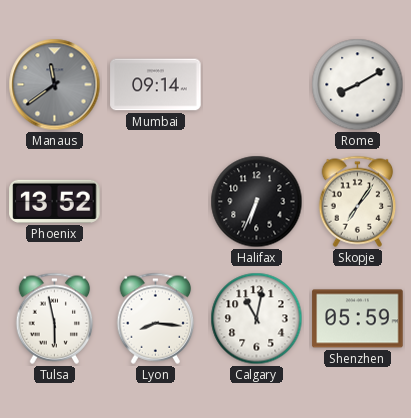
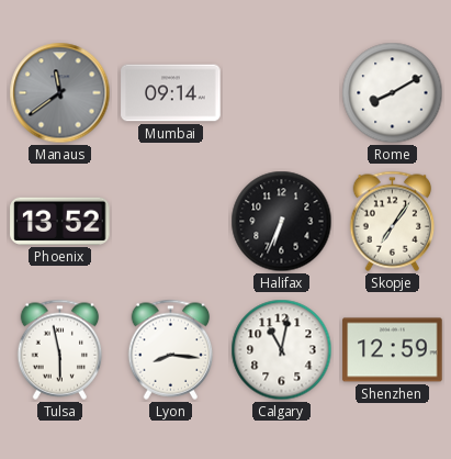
Shenzhen: 05:59 -> 12:59 (393, 350)
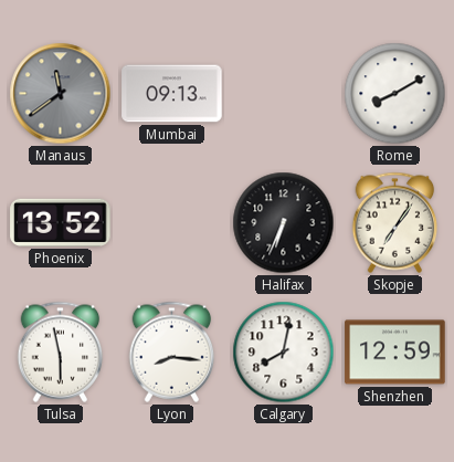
Mumbai: 09:14 -> 09:13 (172, 94)
Calgary: 11:02 -> 8:02 (284, 353)
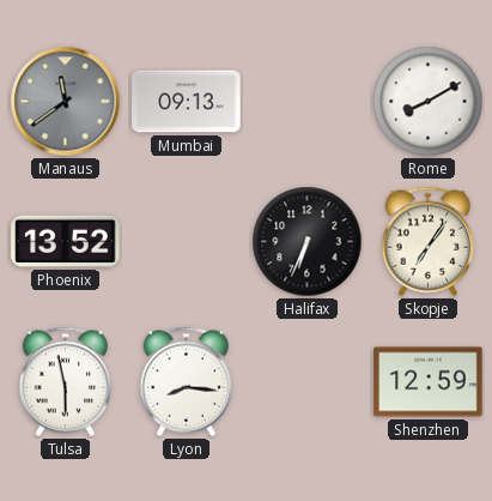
Calgary: 8:02 -> none (284, 353)
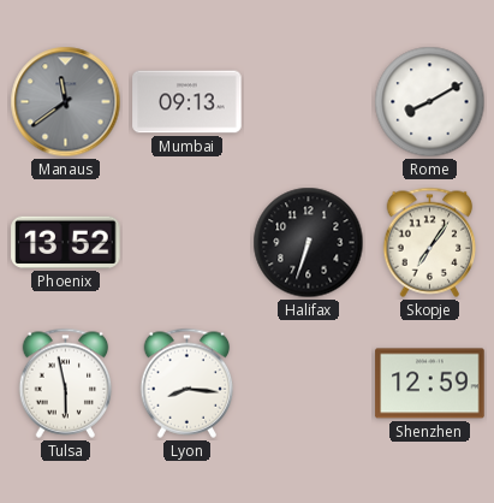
Halifax: 6:34 -> 6:33 (309, 243)
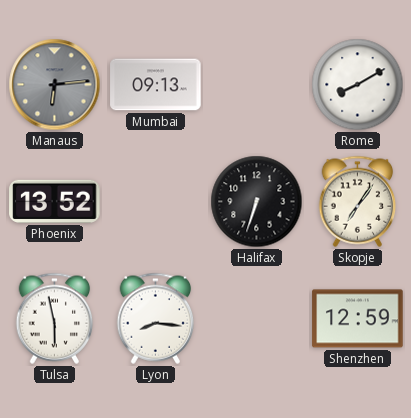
Manaus: 11:39 -> 6:14 (55, 85)
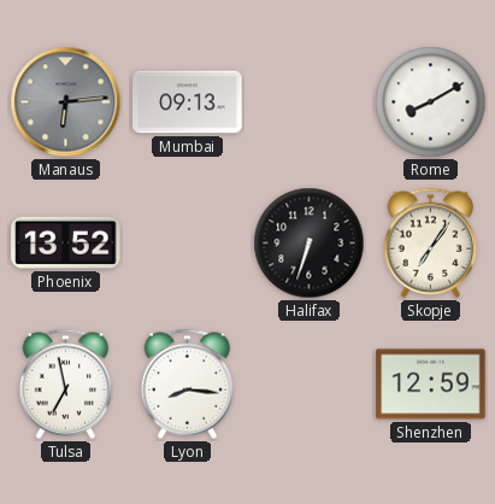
Tulsa: 5:58 -> 6:58 (66, 383)
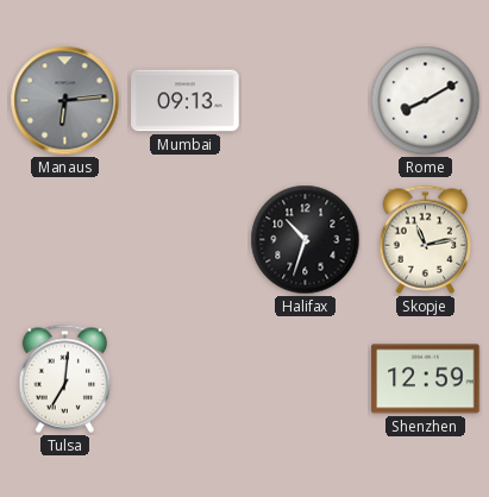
Phoenix: 13:52 -> none (66, 242)
Halifax: 6:33 -> 10:33 (306, 240)
Skopje: 7:06 -> 11:13 (426, 239)
Tulsa: 6:58 -> 7:01 (65, 378)
Lyon: 8:16 -> none (188, 383)
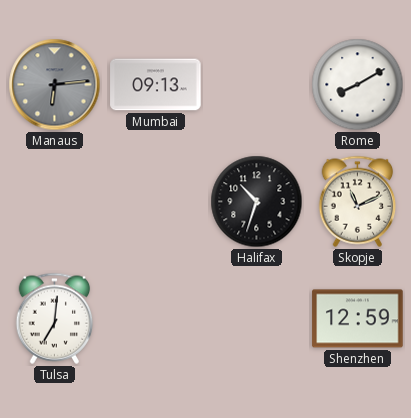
Skopje: 11:13 -> 11:11 (358, 201)
